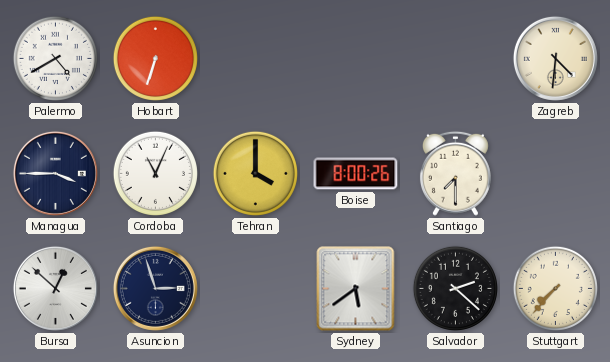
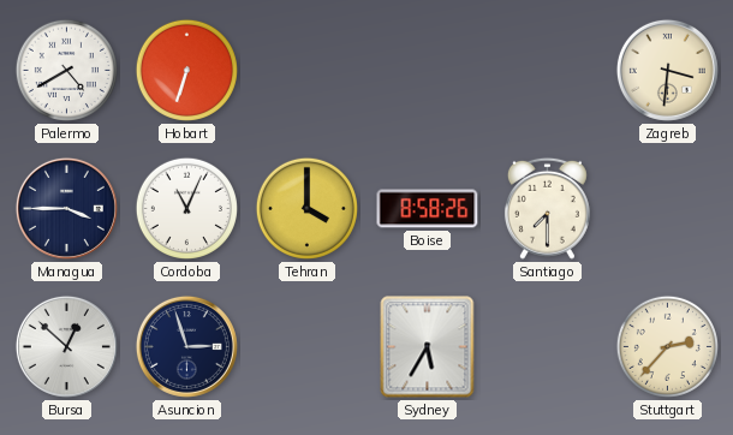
Zagreb: 4:31 -> 3:31 (667, 70)
Boise: 8:00 -> 8:58 (428, 209)
Sydney: 5:39 -> 5:35 (428, 347)
Salvador: 2:22 -> none (455, 288)
Stuttgart: 7:37 -> 2:37 (667, 346)
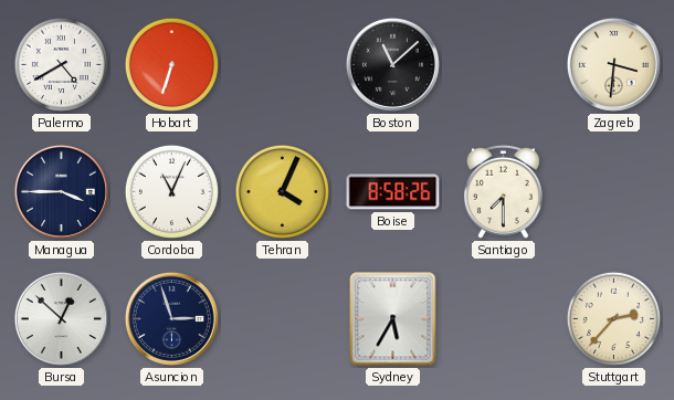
Boston: none -> 11:08 (392, 64)
Tehran: 4:00 -> 4:04 (282, 191)
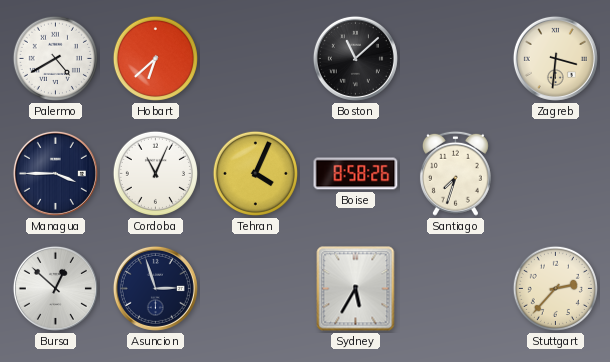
Hobart: 6:33 -> 6:38 (155, 58)
Santiago: 7:30 -> 7:33 (455, 173)
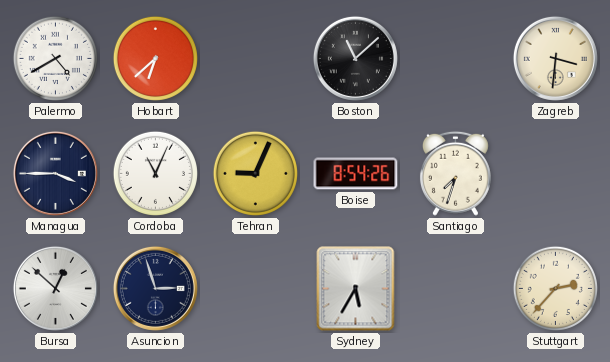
Tehran: 4:04 -> 9:04 (255, 173)
Boise: 8:58 -> 8:54 (356, 174)
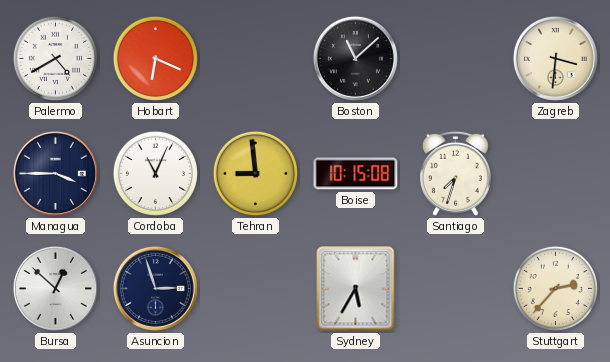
Hobart: 6:38 -> 6:19 (155, 58)
Tehran: 9:04 -> 8:59 (255, 173)
Boise: 8:54 -> 10:15 (356, 174)
